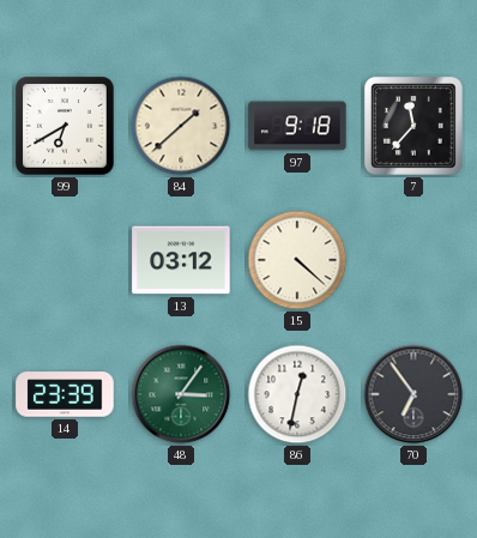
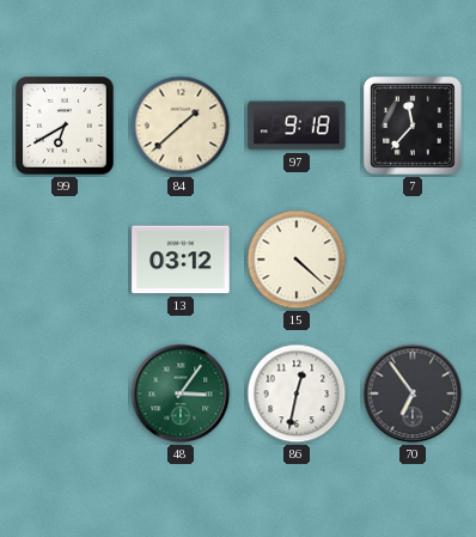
14: 23:39 -> none (65, 394)
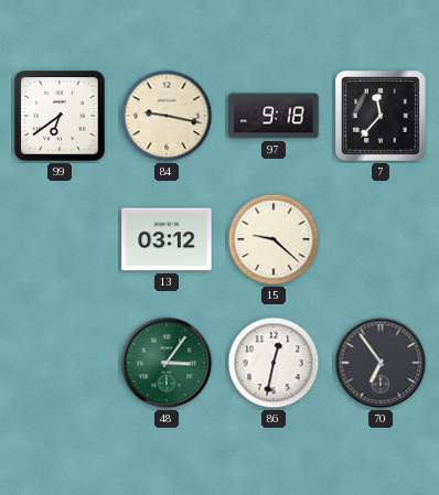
99: 6:40 -> 6:39 (60, 116)
84: 1:38 -> 9:17 (167, 116)
15: 4:22 -> 9:22 (274, 239)
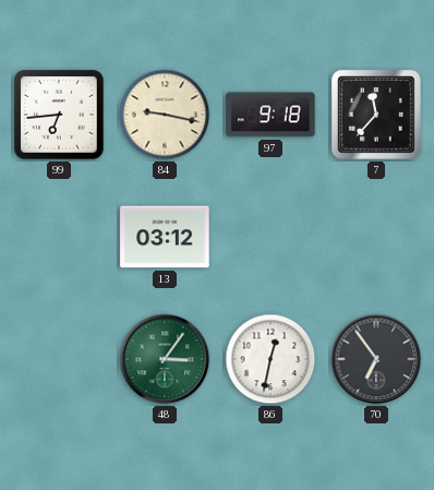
99: 6:39 -> 6:44 (59, 115)
15: 9:22 -> none (274, 239)
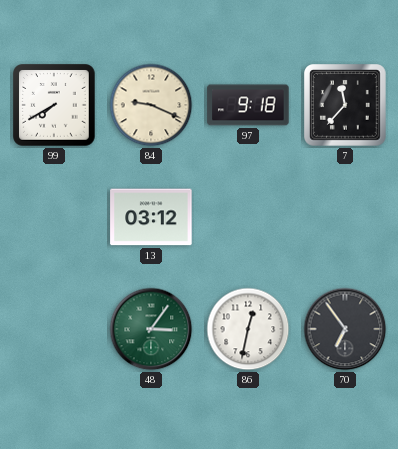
99: 6:44 -> 7:40 (54, 105)
84: 9:17 -> 9:19 (151, 105)
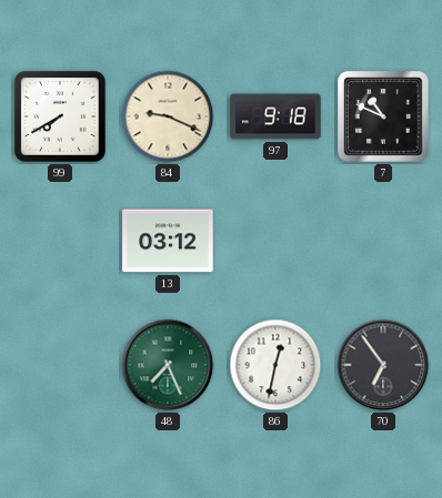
7: 11:37 -> 10:49 (383, 116)
48: 3:06 -> 7:26 (168, 365)
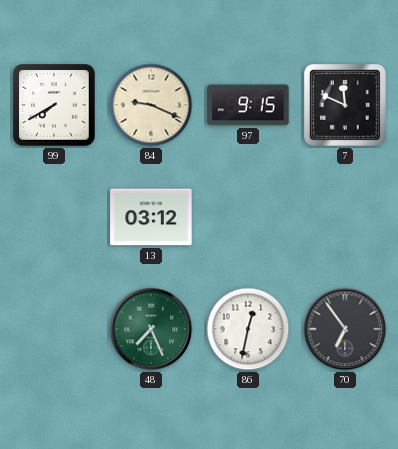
97: 9:18 -> 9:15 (248, 105)
7: 10:49 -> 11:49 (345, 105)
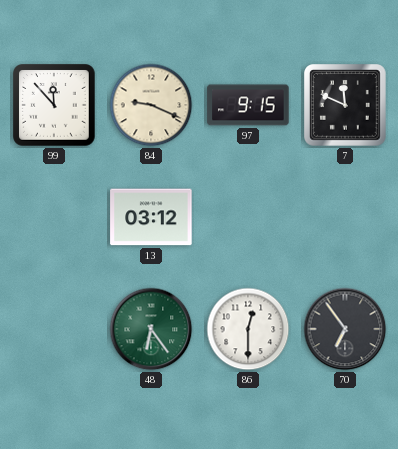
99: 7:40 -> 11:53 (54, 105)
48: 7:26 -> 6:24 (151, 329)
86: 12:32 -> 12:30 (248, 329)
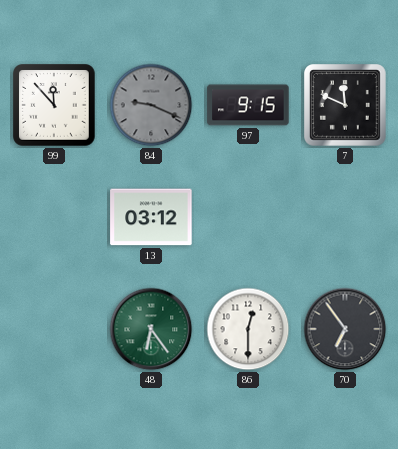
84 dial: cream -> grey (151, 105)
